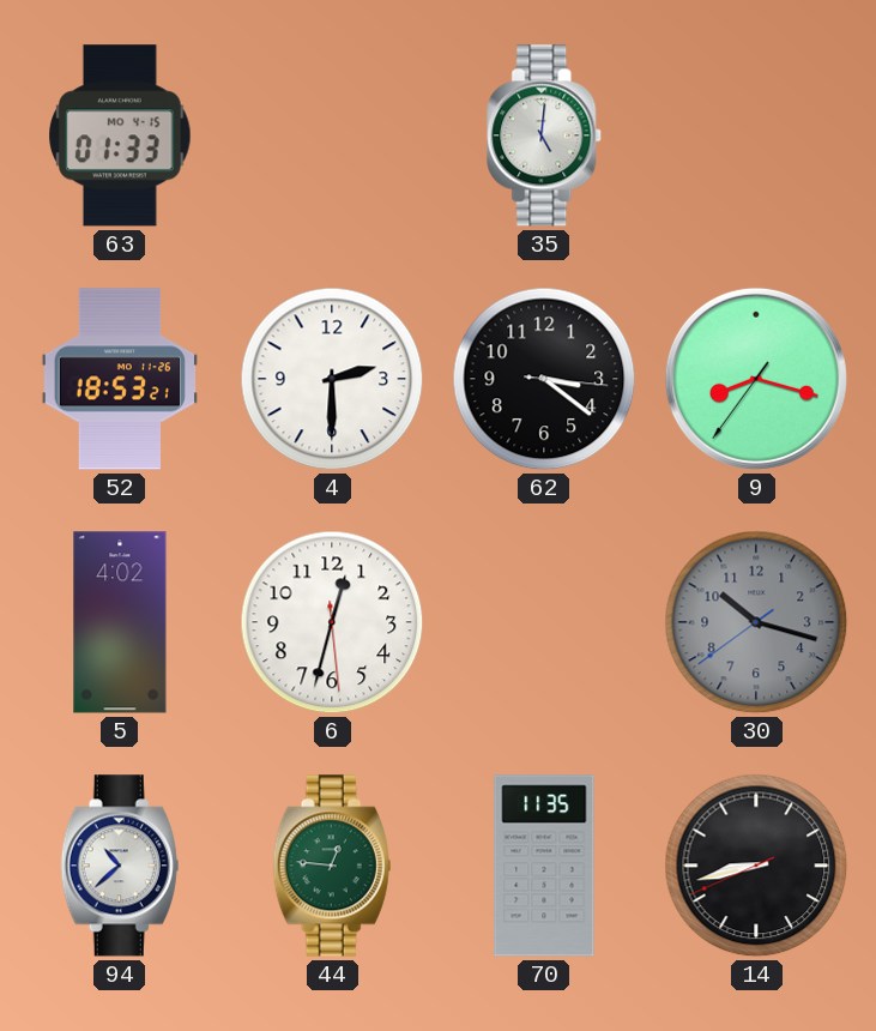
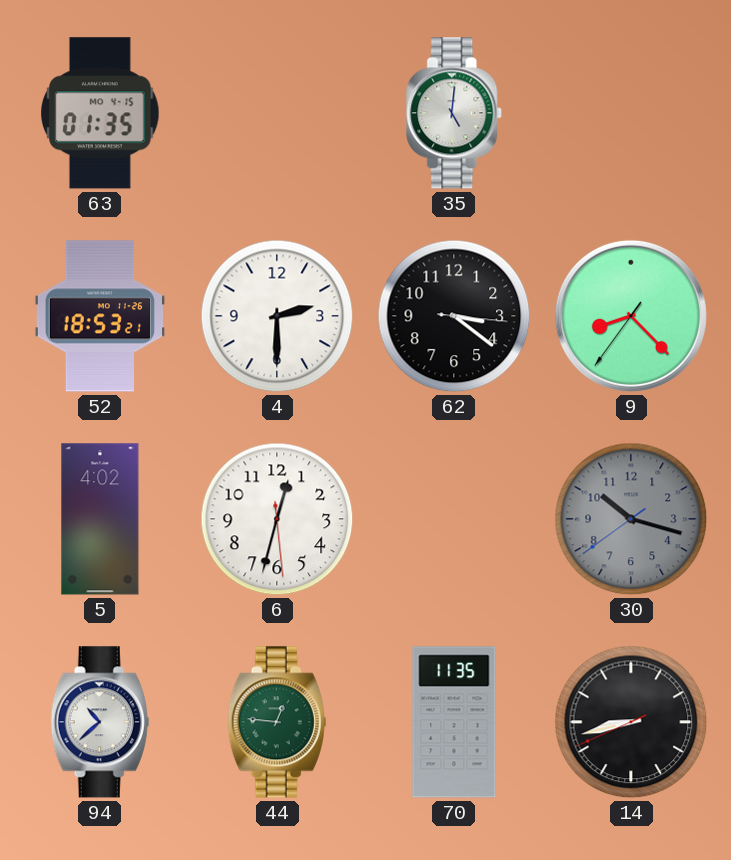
63: 01:33 -> 01:35 (100, 113)
9: 8:17 -> 8:22 (631, 316)
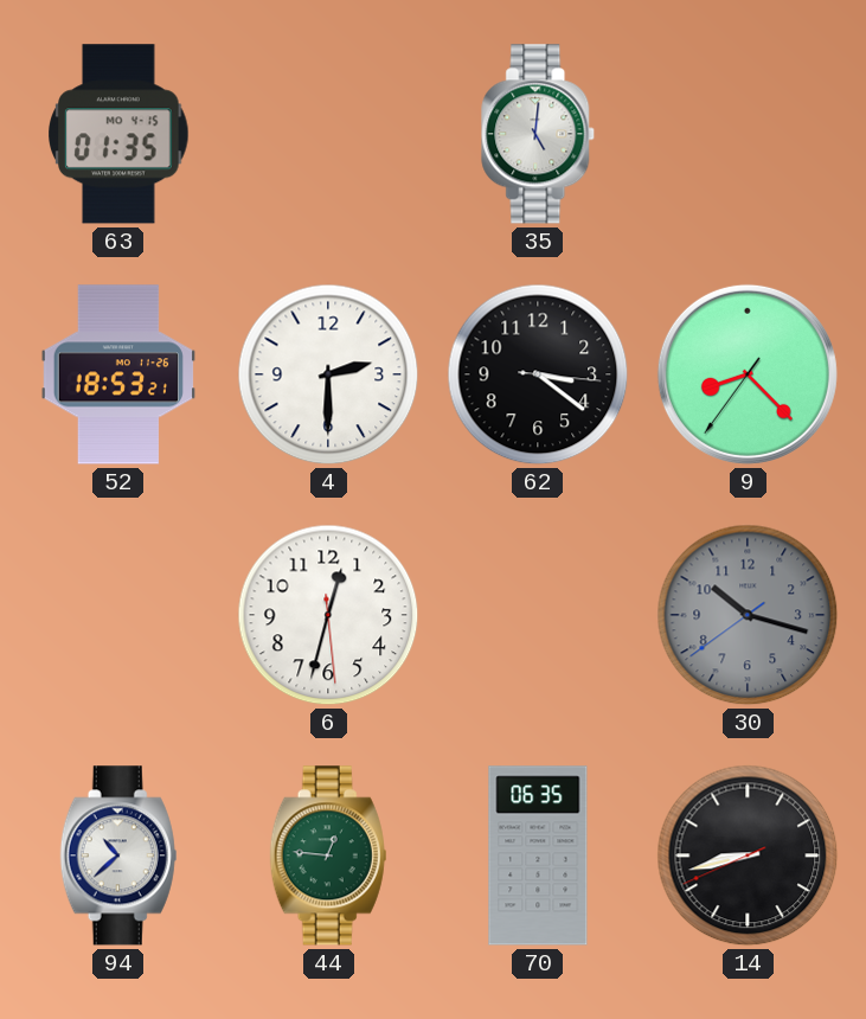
5: 4:02 -> none (100, 519)
70: 11:35 -> 06:35 (538, 855)
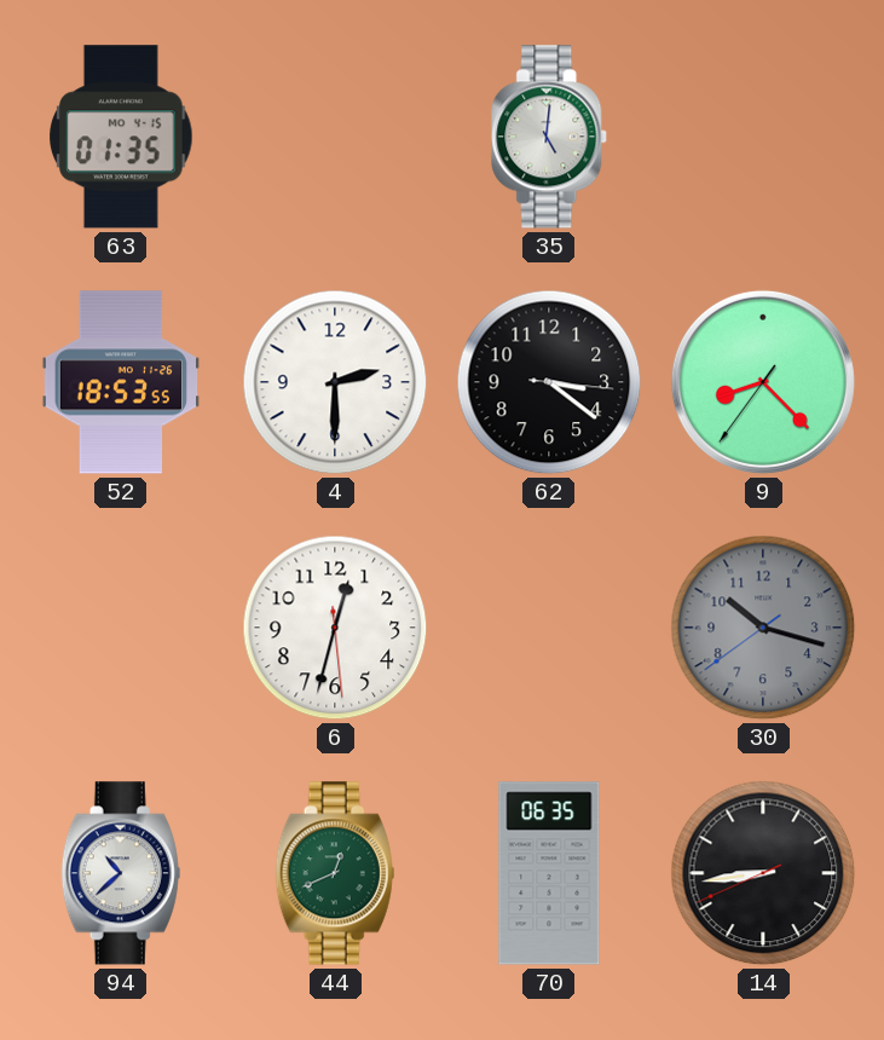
52: 18:53:21 -> 18:53:55 (120, 382)
44: 12:46 -> 12:41 (335, 873)
14: 8:42 -> 8:43 (763, 873)
